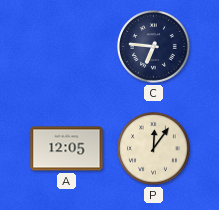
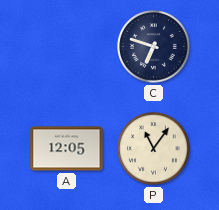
C: 6:46 -> 6:48 (154, 47)
P: 12:06 -> 11:06 (154, 149)
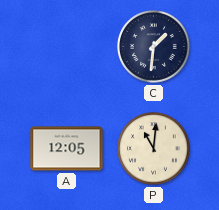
C: 6:48 -> 1:31 (154, 47)
P: 11:06 -> 11:01 (154, 149)
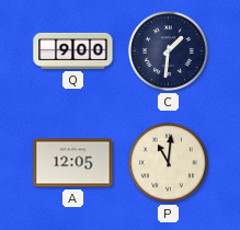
Q: none -> 9:00 (73, 50)
